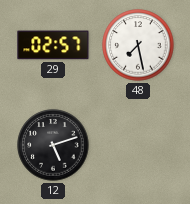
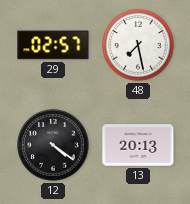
12: 5:12 -> 4:21 (53, 145)
13: none -> 20:13 (138, 145)
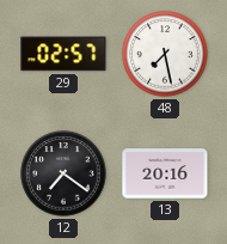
12: 4:21 -> 7:21 (63, 173)
13: 20:13 -> 20:16 (165, 173)
